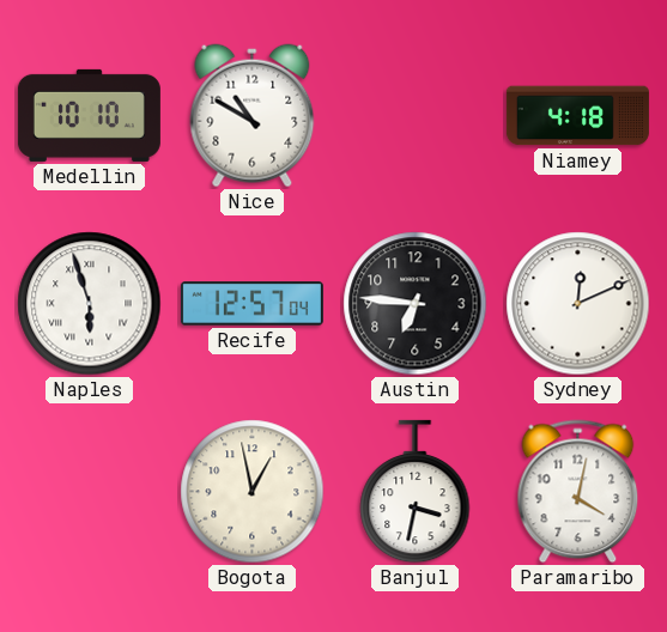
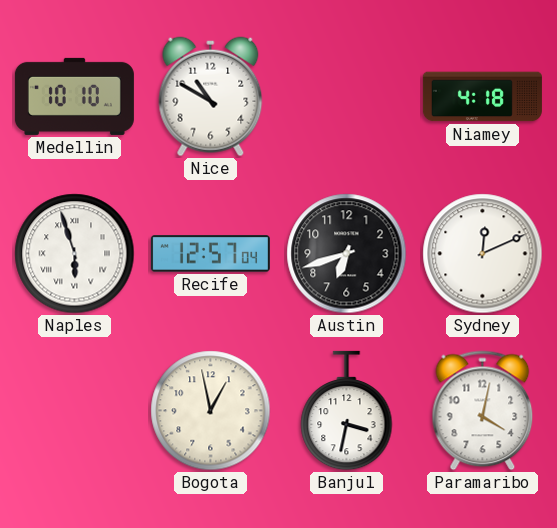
Austin: 6:46 -> 6:42 (347, 254)
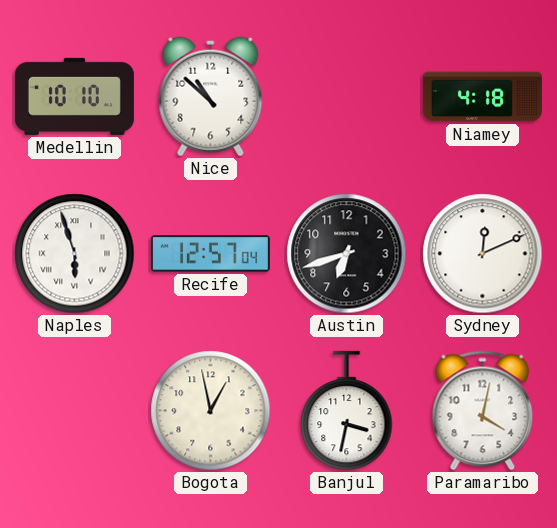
Nice: 10:50 -> 10:52 (211, 97)
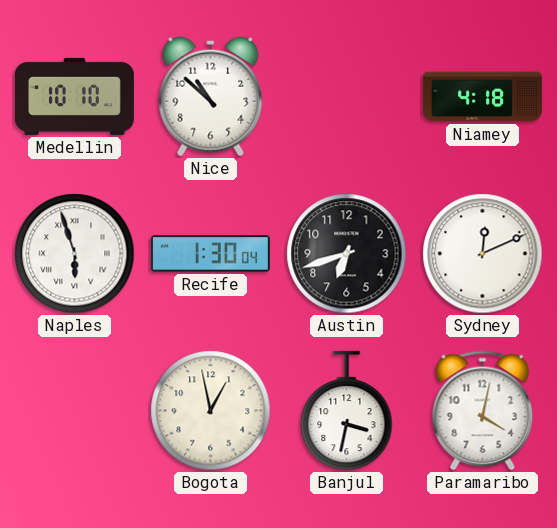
Recife: 12:57 -> 1:30 (210, 254)
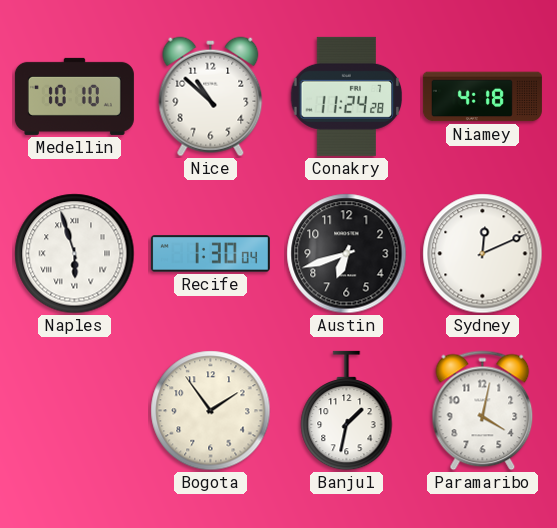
Conakry: none -> 11:24 (347, 96)
Bogota: 12:58 -> 1:54 (211, 411)
Banjul: 3:32 -> 1:32 (347, 411)
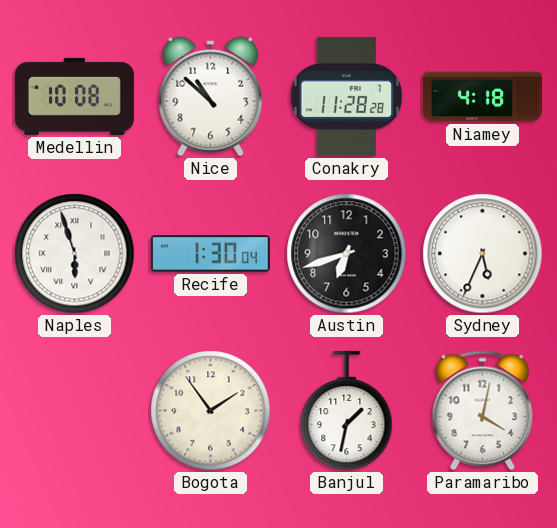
Medellin: 10:10 -> 10:08 (74, 96)
Conakry: 11:24 -> 11:28 (347, 96)
Sydney: 12:11 -> 5:34 (483, 254)
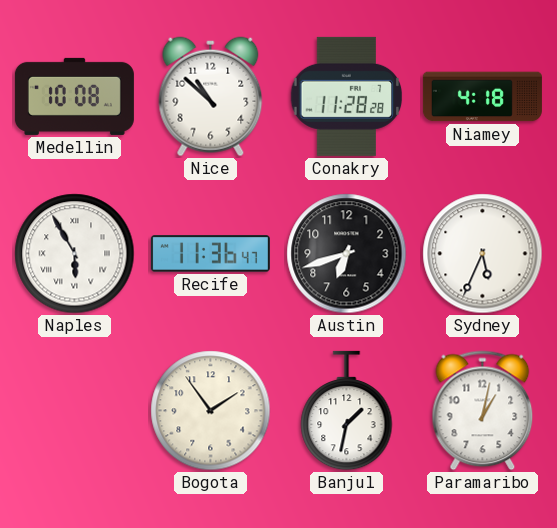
Naples: 5:57 -> 5:55 (75, 254)
Recife: 1:30 -> 11:36 (210, 254)
Paramaribo: 4:02 -> 1:02 (483, 411)
